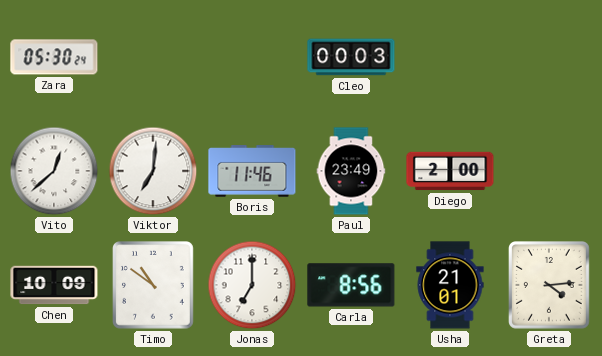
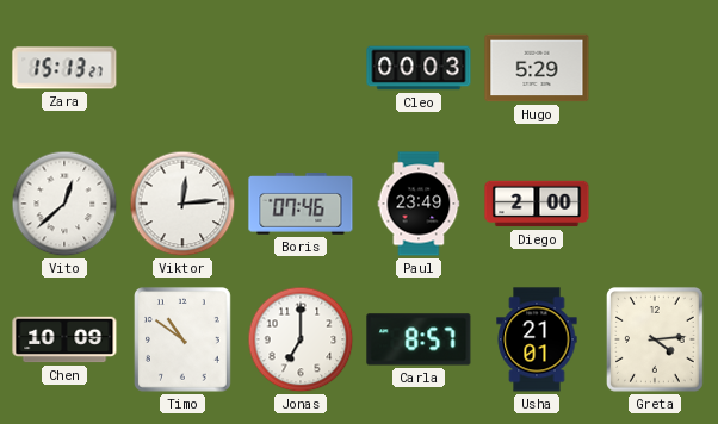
Zara: 05:30 -> 15:13 (64, 68)
Hugo: none -> 5:29 (537, 68)
Viktor: 7:01 -> 12:14 (182, 204)
Boris: 11:46 -> 07:46 (301, 204)
Carla: 8:56 -> 8:57 (419, 339)
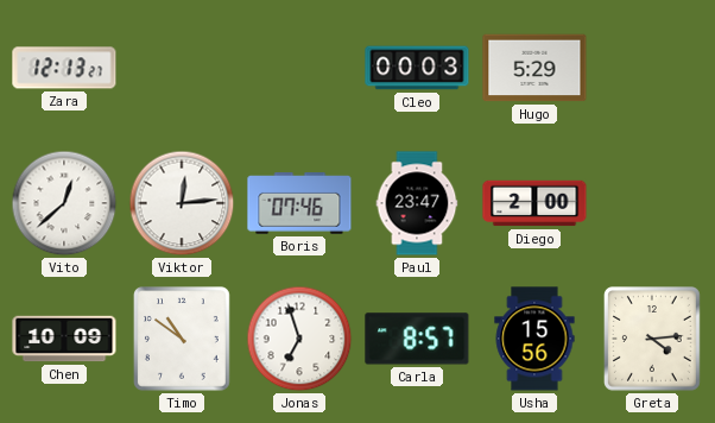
Zara: 15:13 -> 12:13 (64, 68)
Paul: 23:49 -> 23:47 (417, 203)
Jonas: 7:00 -> 6:57 (299, 339)
Usha: 21:01 -> 15:56 (534, 339)
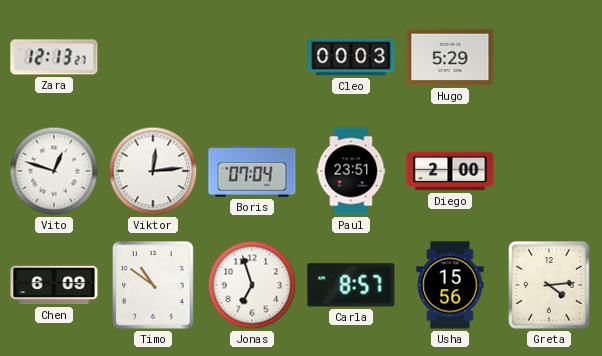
Vito: 12:38 -> 12:48 (54, 171)
Boris: 07:46 -> 07:04 (252, 171)
Paul: 23:47 -> 23:51 (351, 171)
Chen: 10:09 -> 6:09 (54, 285)
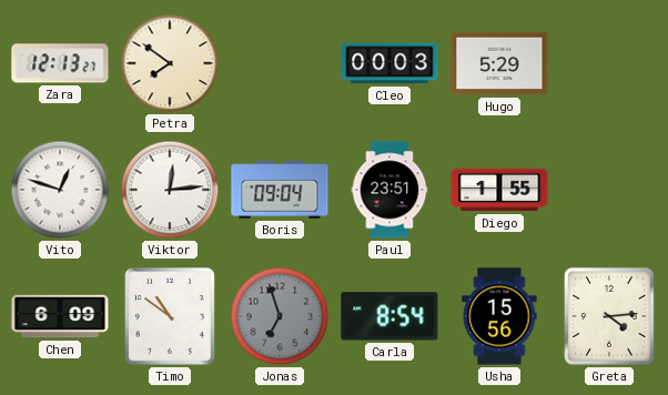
Petra: none -> 7:51 (170, 63)
Boris: 07:04 -> 09:04 (280, 190)
Diego: 2:00 -> 1:55 (499, 190)
Jonas dial: white -> grey (280, 316)
Carla: 8:57 -> 8:54 (389, 316)
